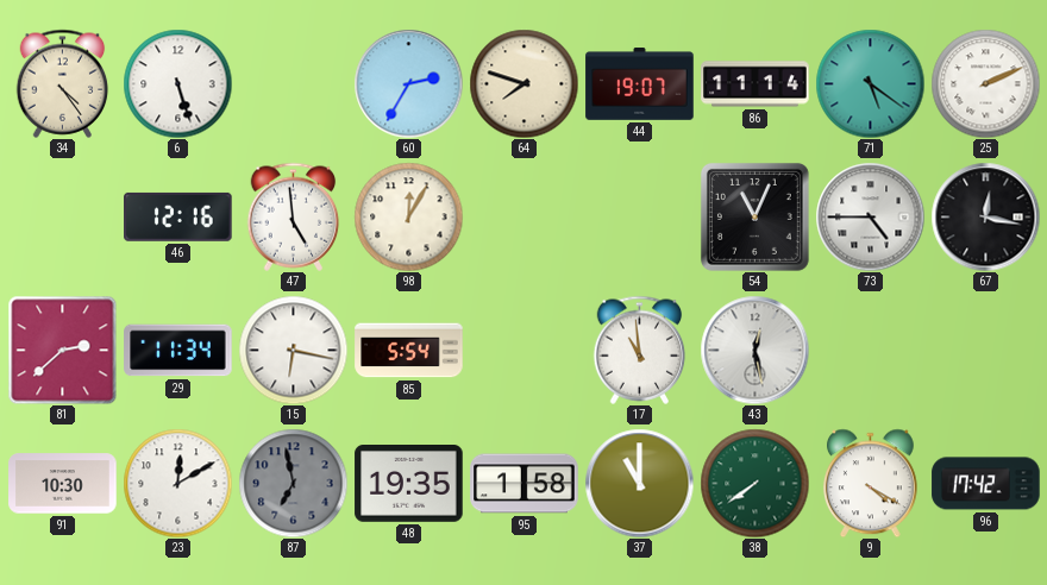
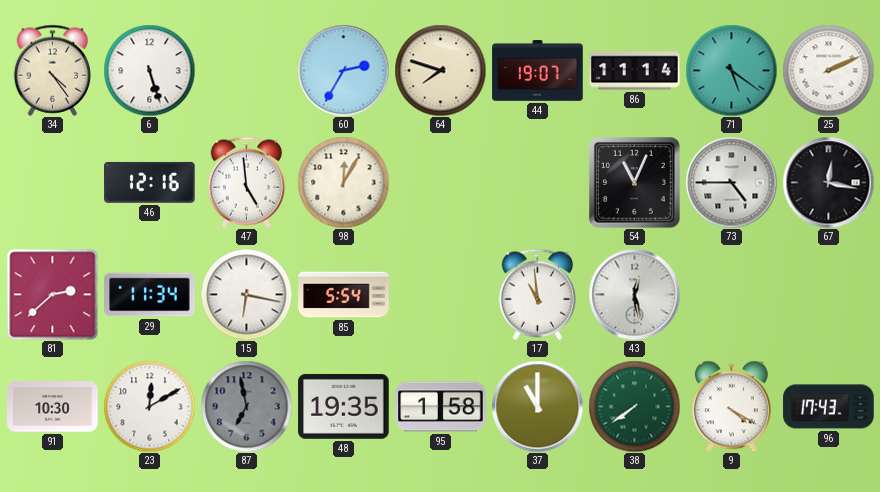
96: 17:42 -> 17:43 (829, 407)
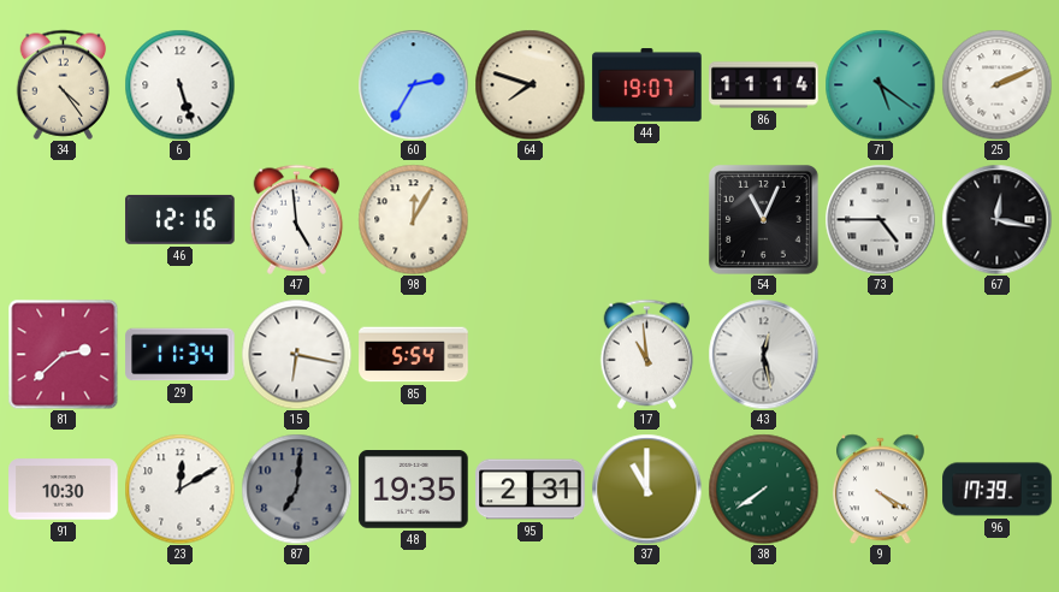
87: 6:58 -> 7:01 (296, 489)
95: 1:58 -> 2:31 (531, 490)
96: 17:43 -> 17:39 (998, 490)
